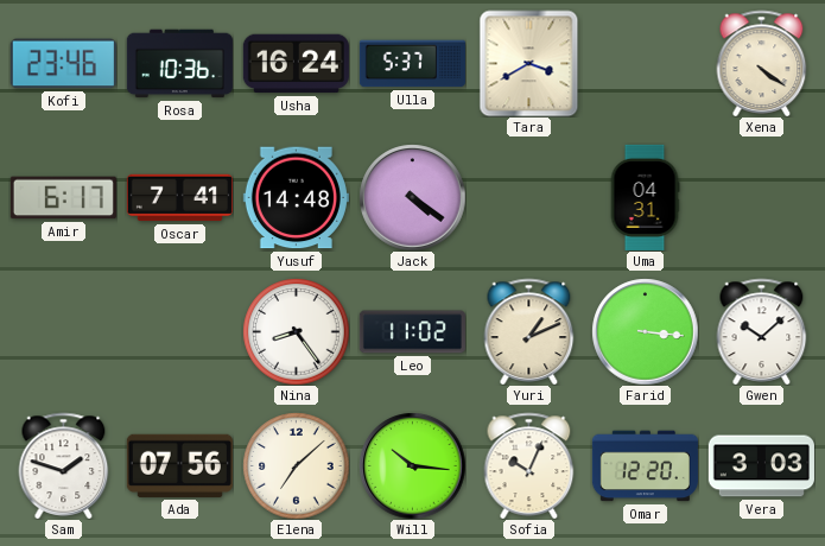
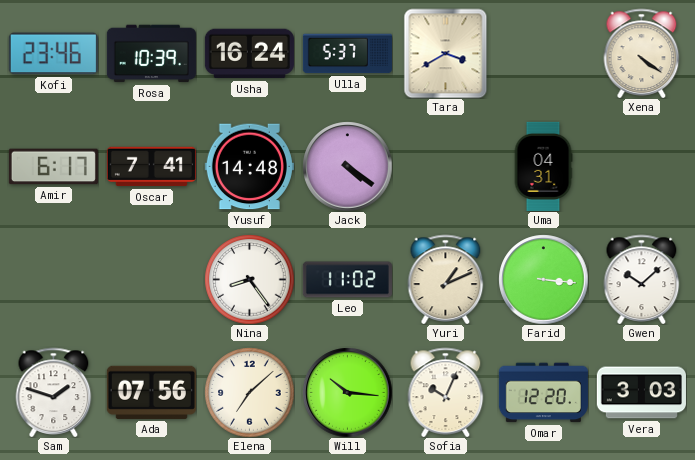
Rosa: 10:36 -> 10:39 (151, 54)
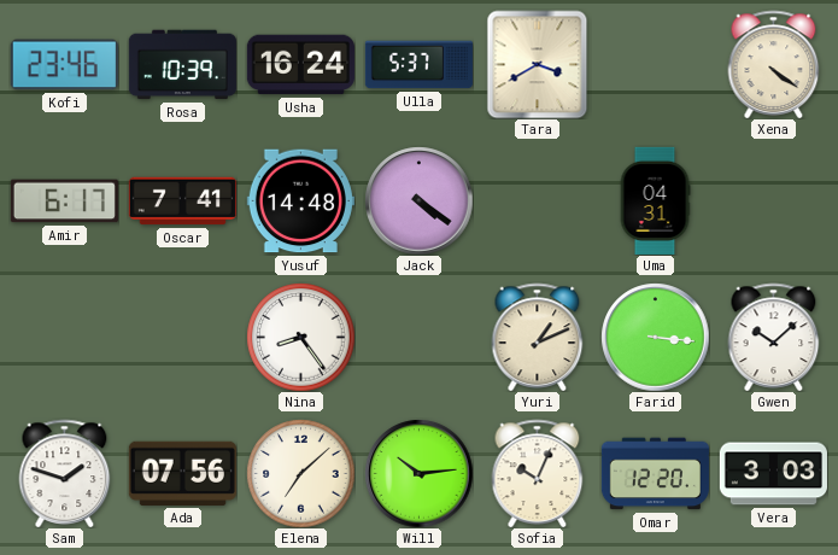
Leo: 11:02 -> none (347, 280)
Will: 10:16 -> 10:14 (418, 473)
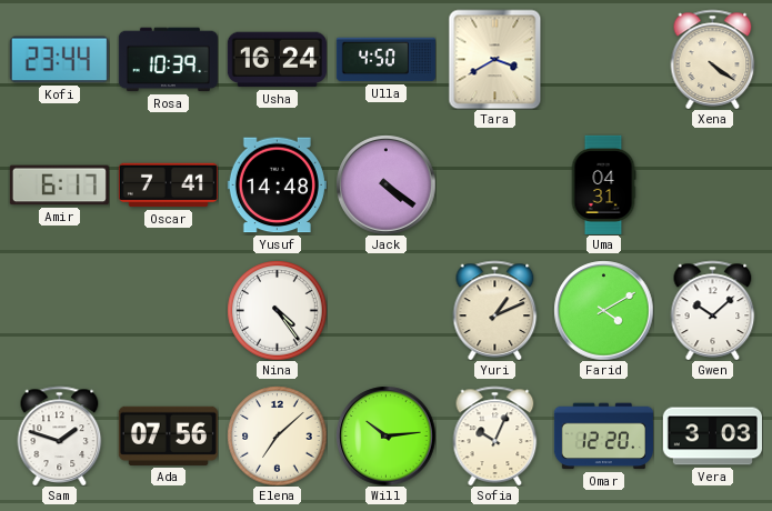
Kofi: 23:46 -> 23:44 (59, 60)
Ulla: 5:37 -> 4:50 (385, 60)
Nina: 8:24 -> 4:24 (277, 310)
Farid: 3:16 -> 4:10 (603, 310)
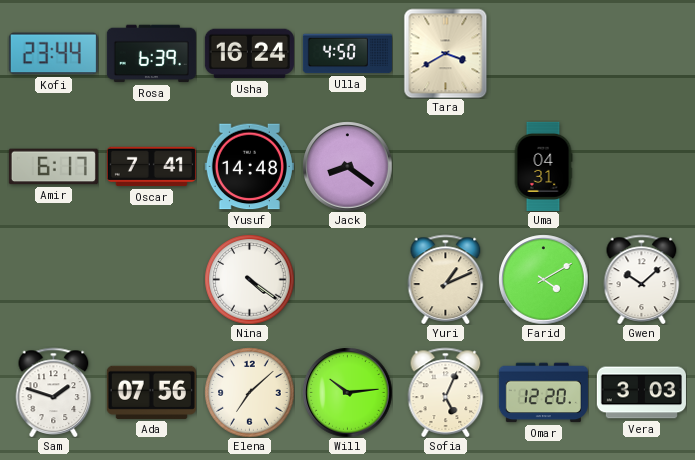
Rosa: 10:39 -> 6:39 (151, 54)
Xena: 4:21 -> none (713, 59)
Jack: 4:21 -> 8:21 (347, 166)
Nina: 4:24 -> 4:21 (249, 279)
Sofia: 10:04 -> 5:04 (446, 392)
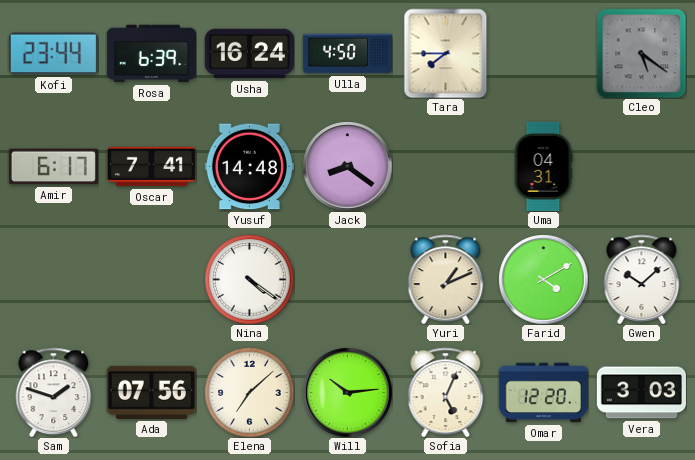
Tara: 3:40 -> 7:45 (446, 53)
Cleo: none -> 5:21 (641, 53)
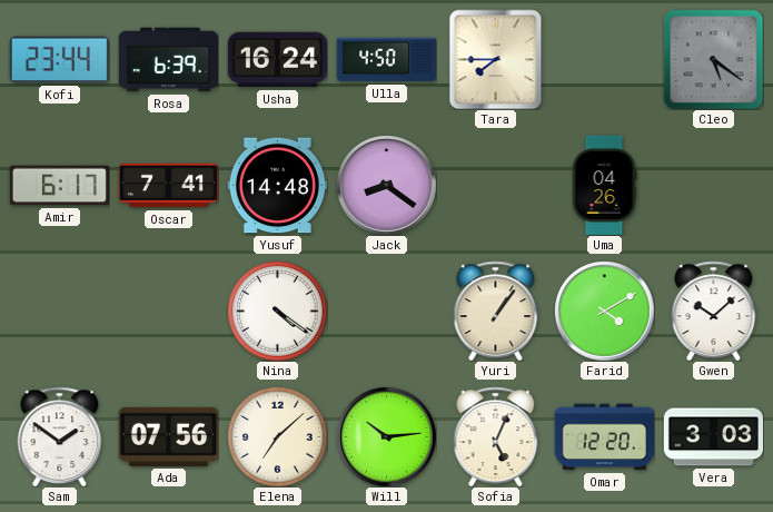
Uma: 04:31 -> 04:26 (604, 185)
Yuri: 1:11 -> 1:06 (496, 311)
Sam: 1:48 -> 1:51 (60, 436)
